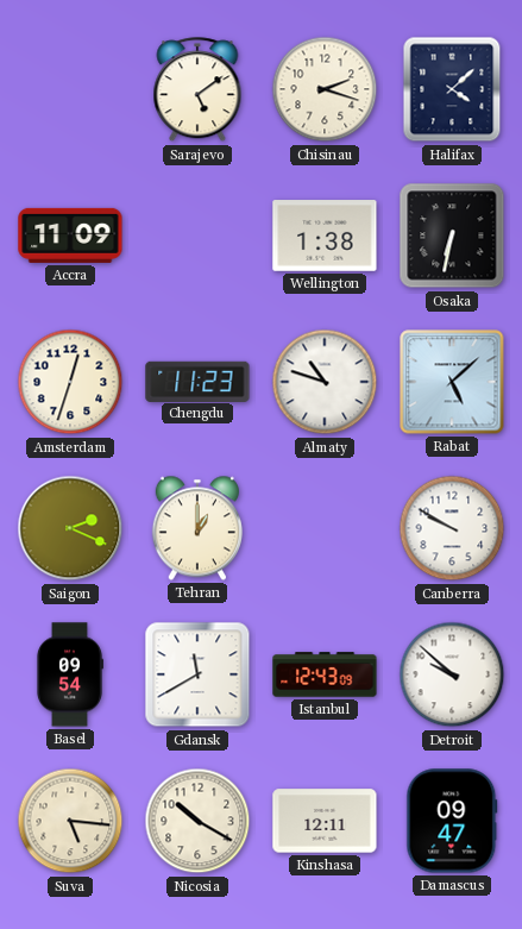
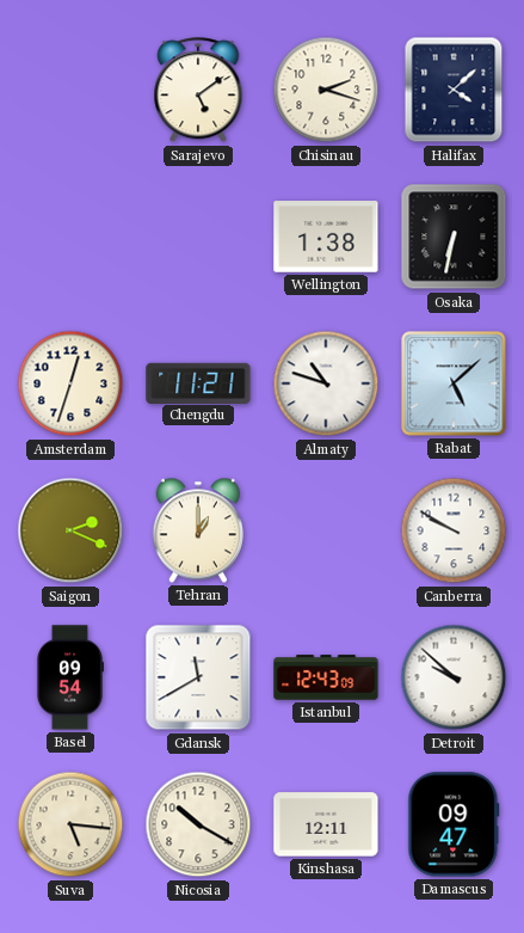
Accra: 11:09 -> none (70, 236)
Chengdu: 11:23 -> 11:21 (198, 382)
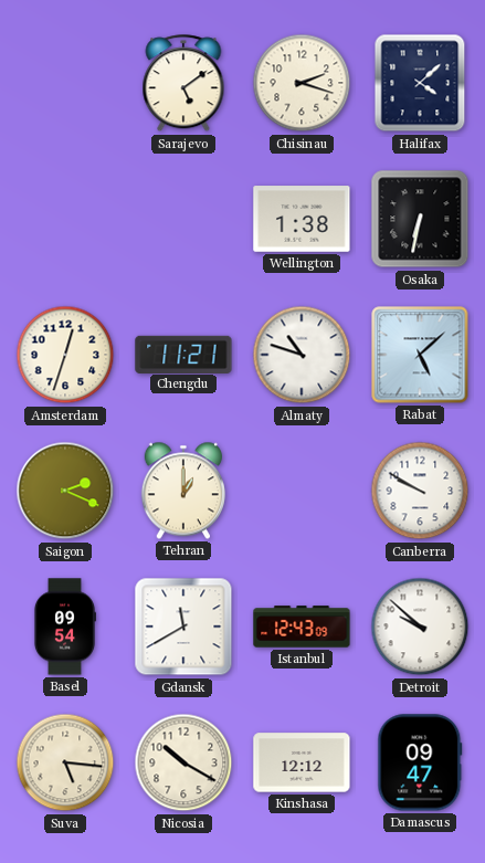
Kinshasa: 12:11 -> 12:12 (302, 762)
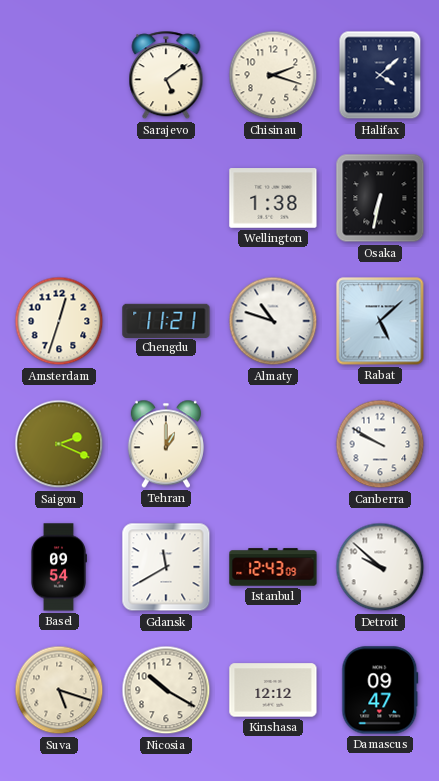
Suva: 5:16 -> 5:18 (59, 690)
